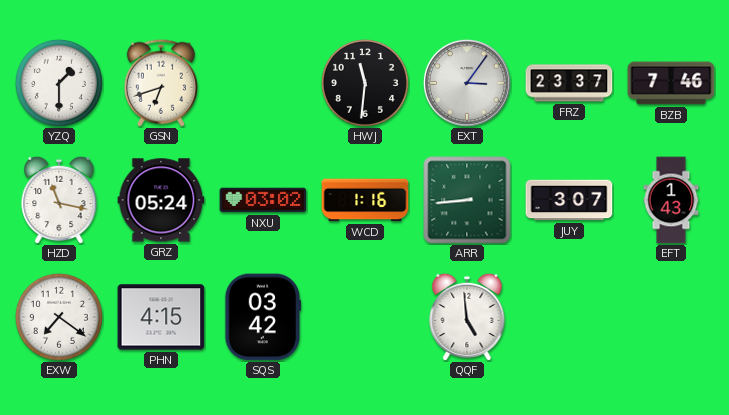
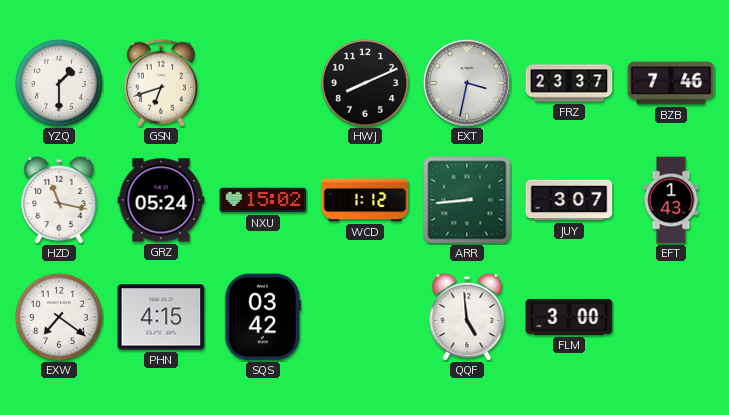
HWJ: 11:31 -> 8:11 (365, 83)
EXT: 3:06 -> 3:32 (467, 83)
NXU: 03:02 -> 15:02 (263, 200)
WCD: 1:16 -> 1:12 (365, 200)
FLM: none -> 3:00 (569, 317)
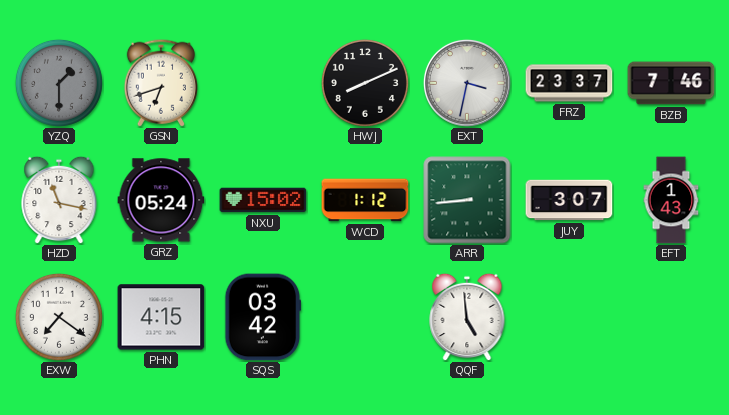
YZQ dial: white -> grey (59, 83)
FLM: 3:00 -> none (569, 317)
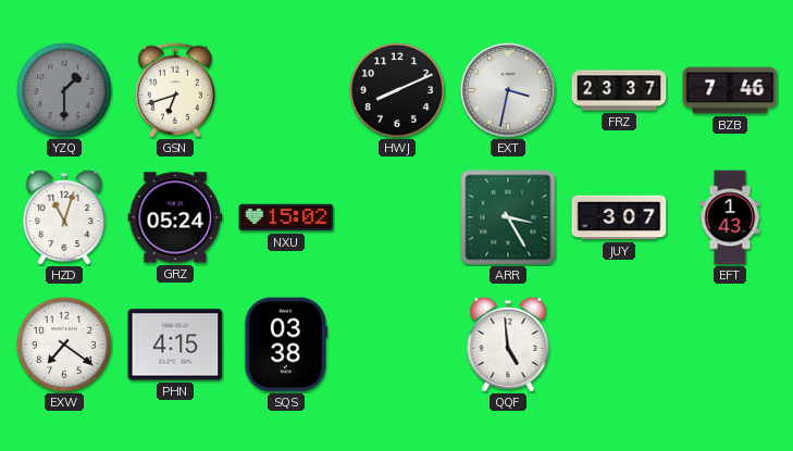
HZD: 11:17 -> 11:03 (64, 217)
WCD: 1:12 -> none (365, 200)
ARR: 8:44 -> 3:25 (508, 217)
SQS: 03:42 -> 03:38 (286, 344)
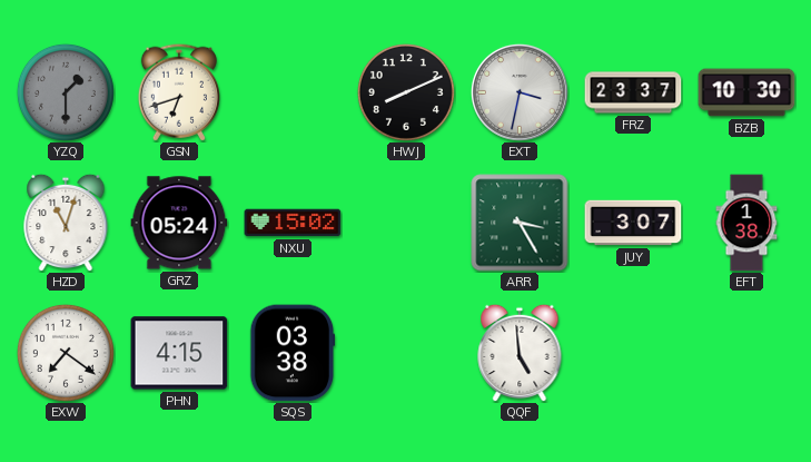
BZB: 7:46 -> 10:30 (746, 92)
EFT: 1:43 -> 1:38 (746, 223)
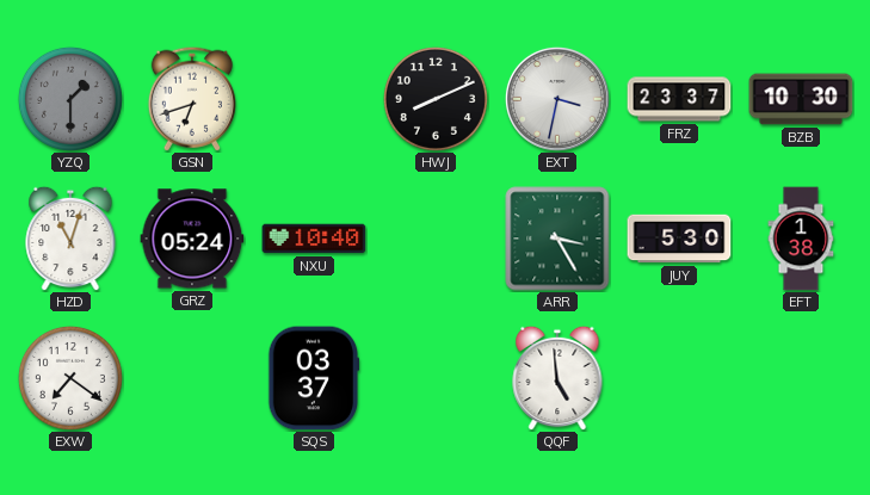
NXU: 15:02 -> 10:40 (314, 239)
JUY: 3:07 -> 5:30 (679, 239)
PHN: 4:15 -> none (179, 353)
SQS: 03:38 -> 03:37 (314, 378)
